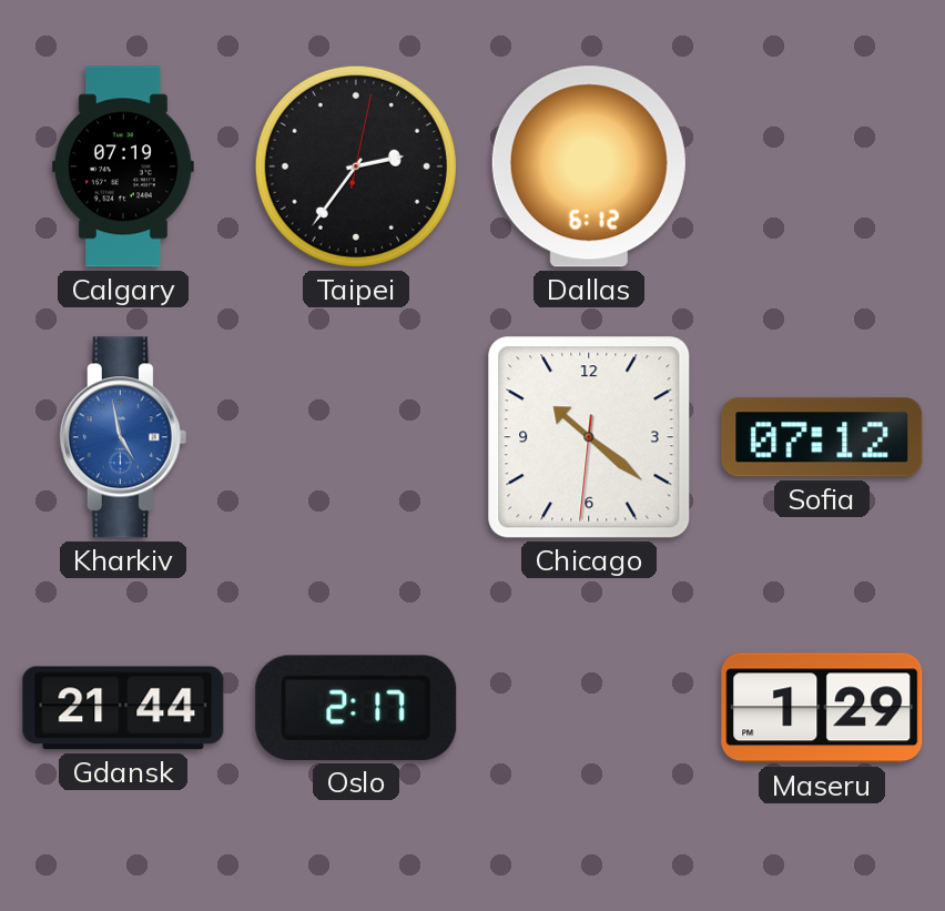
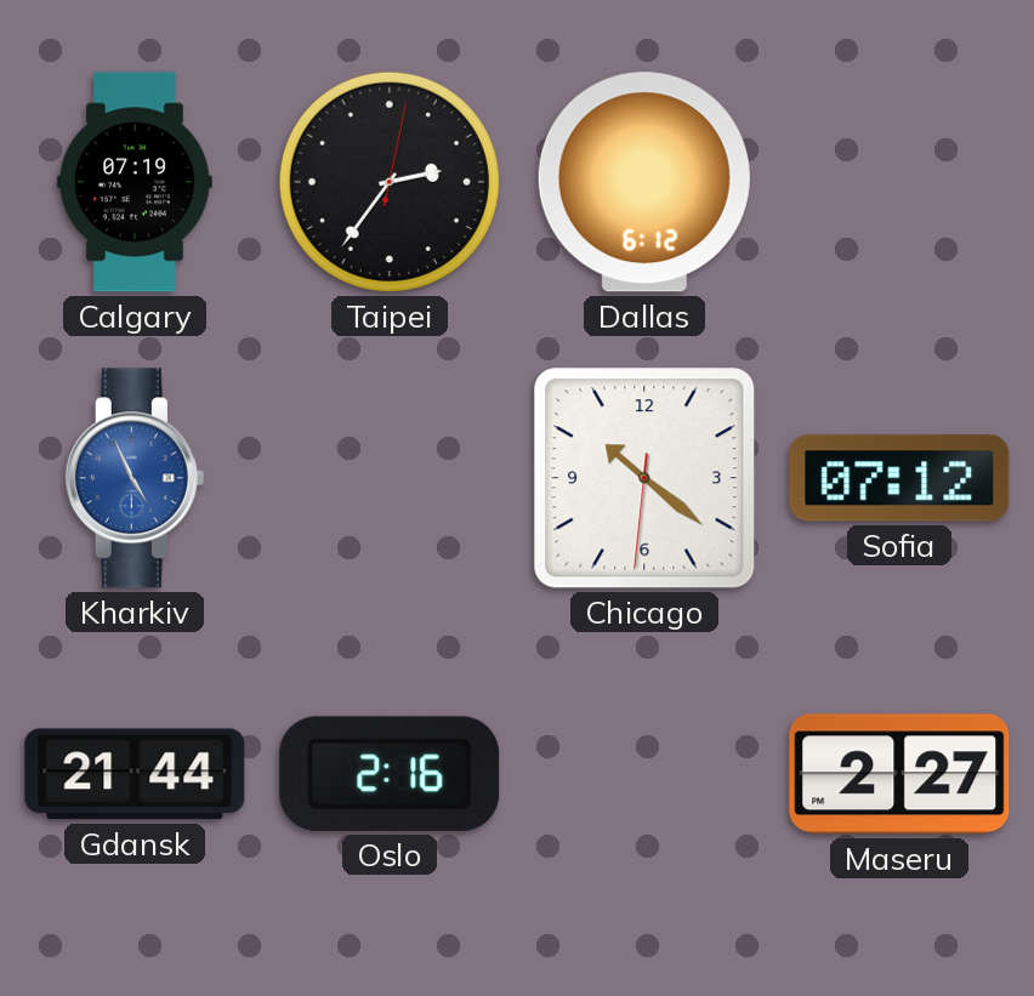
Kharkiv: 4:58 -> 4:56 (135, 478)
Oslo: 2:17 -> 2:16 (390, 774)
Maseru: 1:29 -> 2:27 (899, 774)
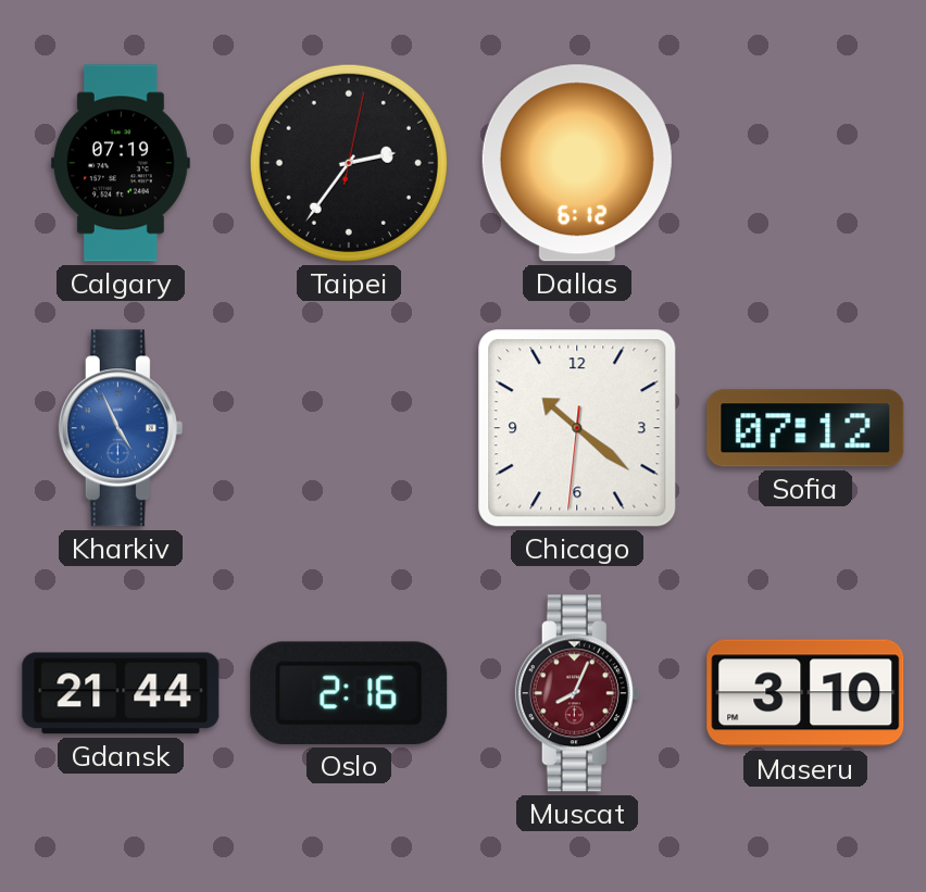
Muscat: none -> 8:04 (577, 693)
Maseru: 2:27 -> 3:10 (805, 693)
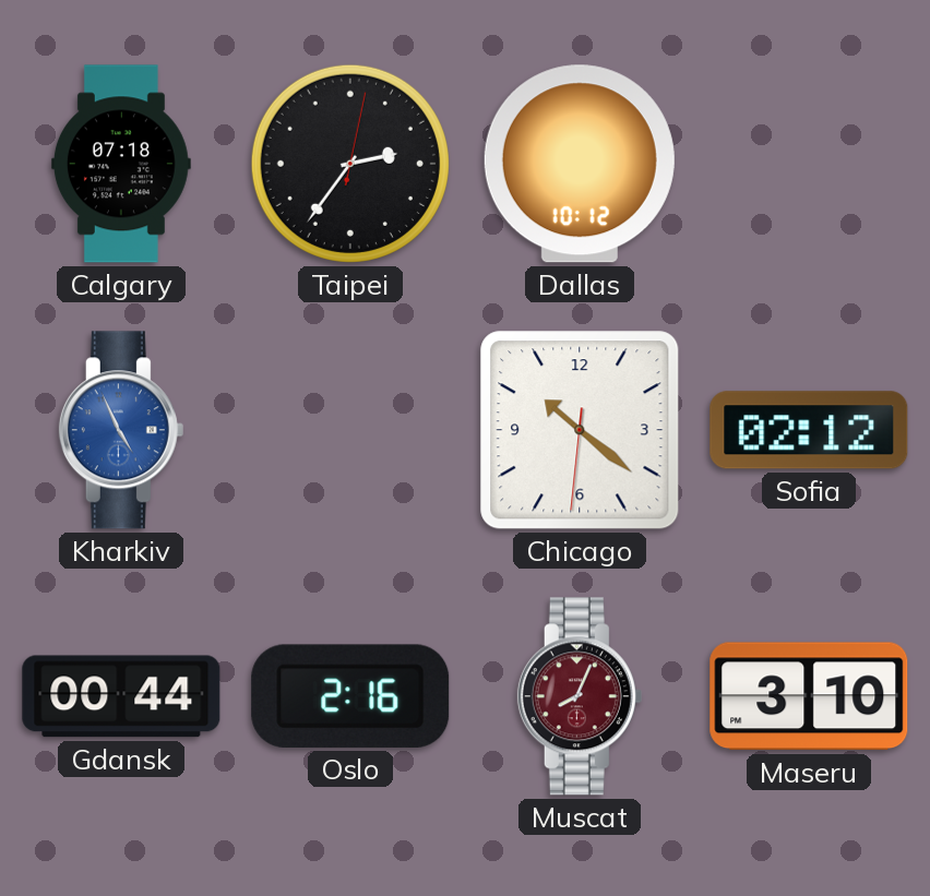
Calgary: 07:19 -> 07:18 (121, 164)
Dallas: 6:12 -> 10:12 (580, 164)
Sofia: 07:12 -> 02:12 (809, 430)
Gdansk: 21:44 -> 00:44 (121, 696)
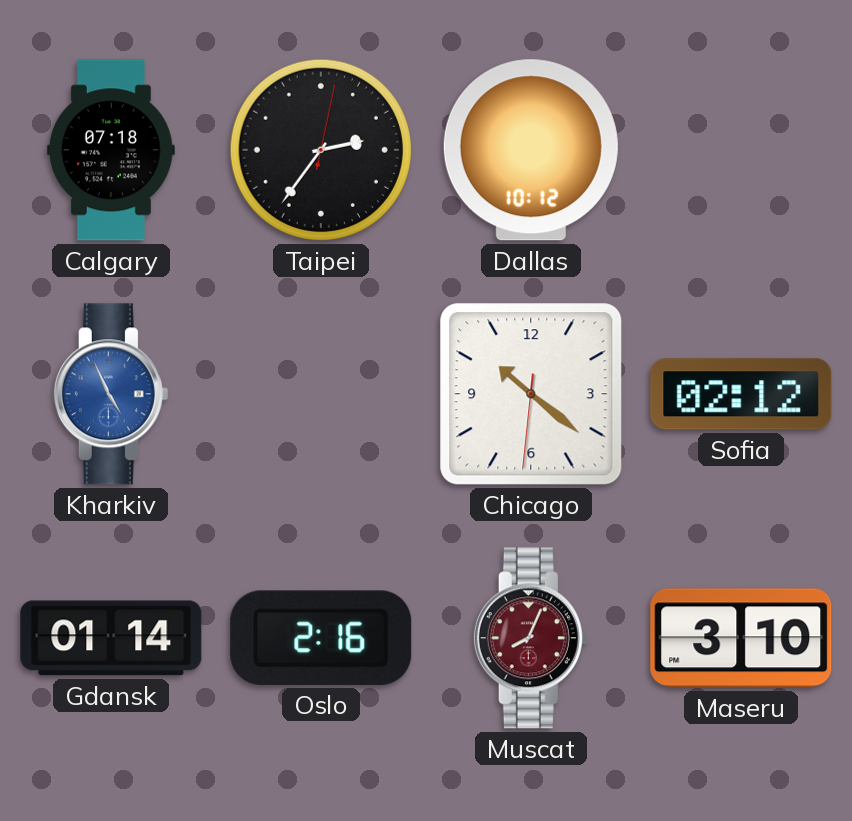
Gdansk: 00:44 -> 01:14 (111, 638)
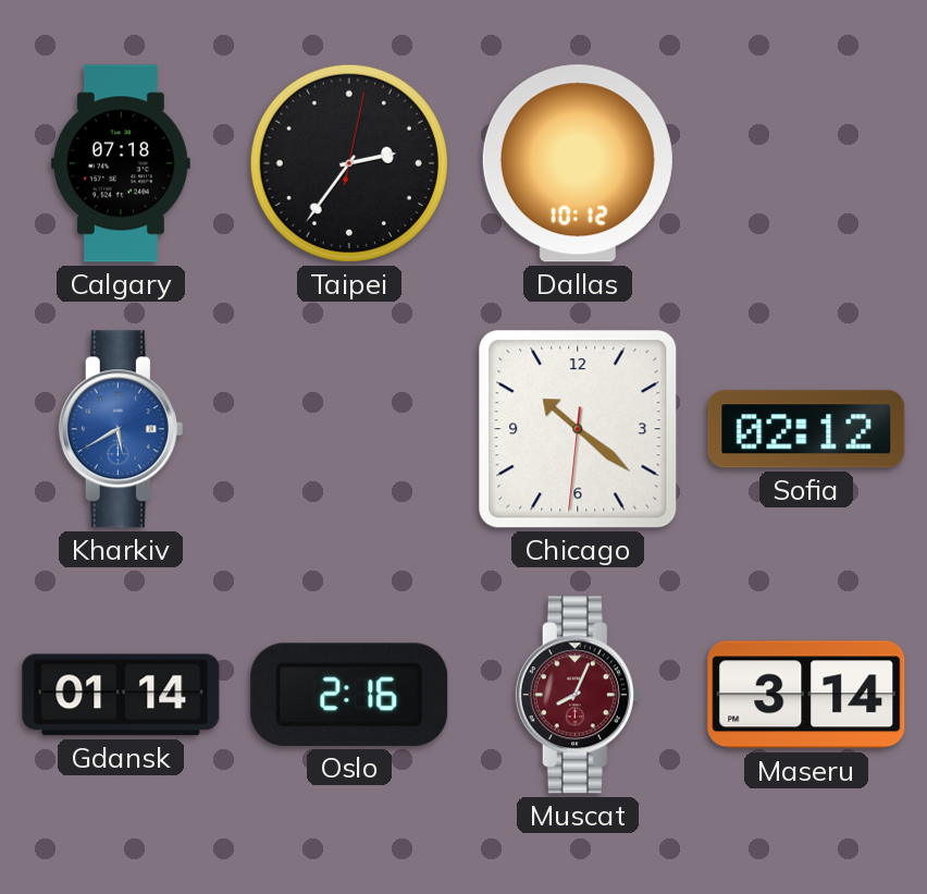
Kharkiv: 4:56 -> 5:40 (121, 429)
Maseru: 3:10 -> 3:14 (806, 695)
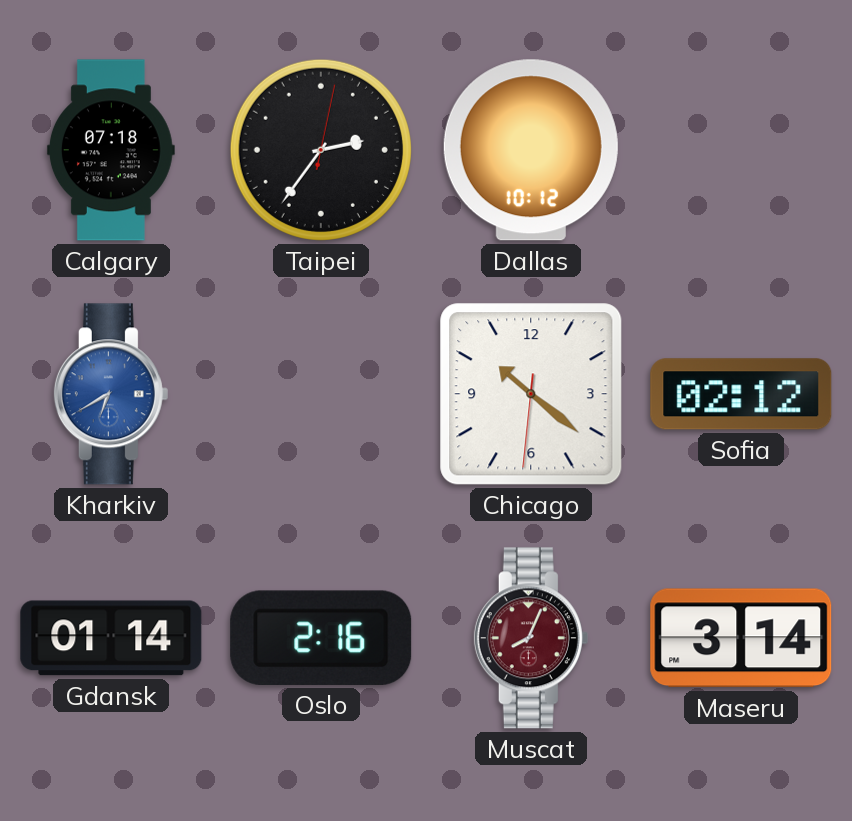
Kharkiv: 5:40 -> 6:40 (111, 394)
